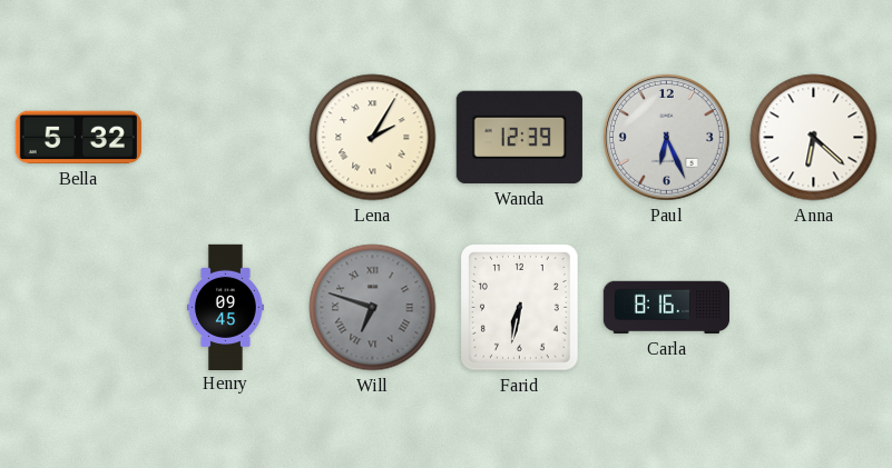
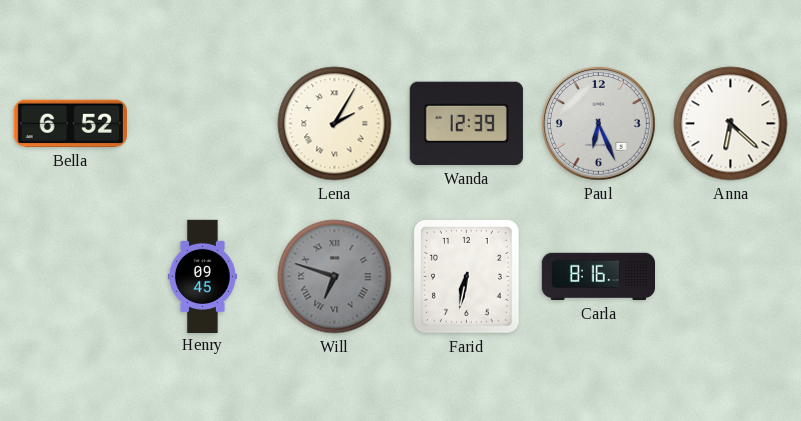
Bella: 5:32 -> 6:52 (70, 124)
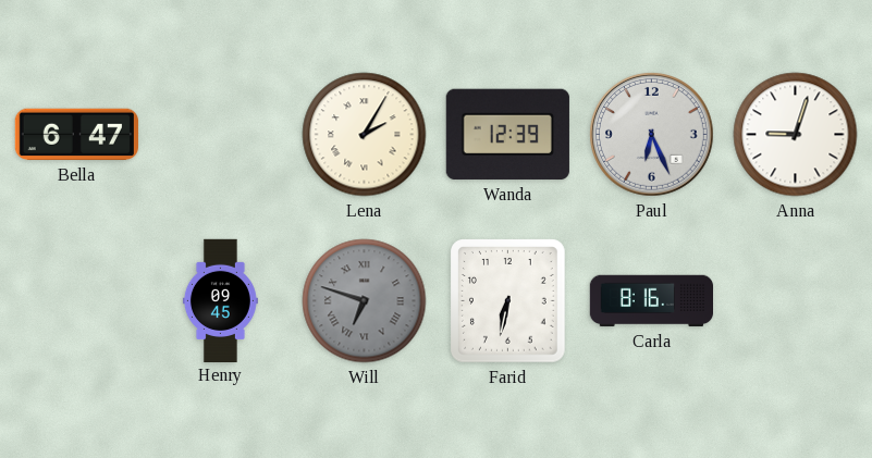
Bella: 6:52 -> 6:47 (76, 135)
Anna: 6:22 -> 9:03 (796, 135)
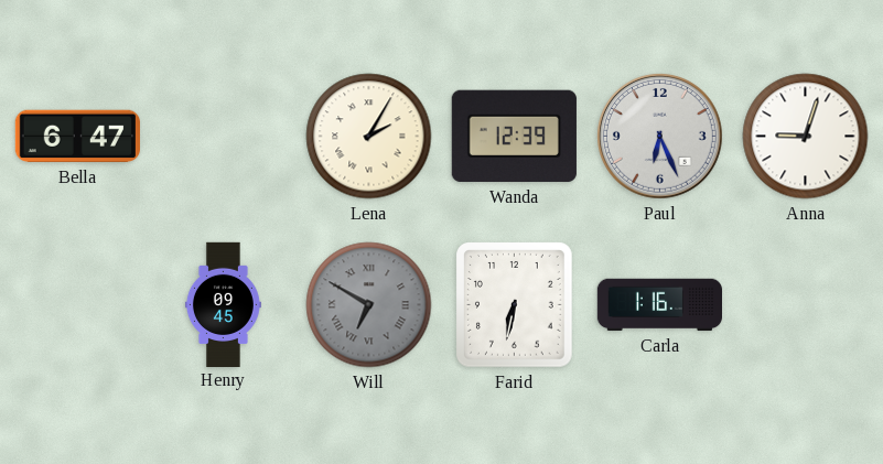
Will: 6:48 -> 6:50 (369, 305)
Carla: 8:16 -> 1:16 (659, 305)
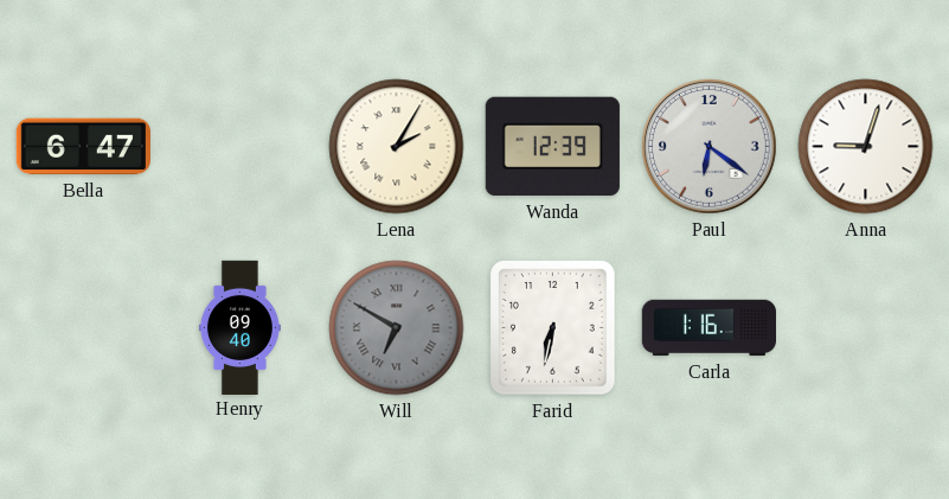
Paul: 6:26 -> 6:21 (708, 146)
Henry: 09:45 -> 09:40 (239, 327)
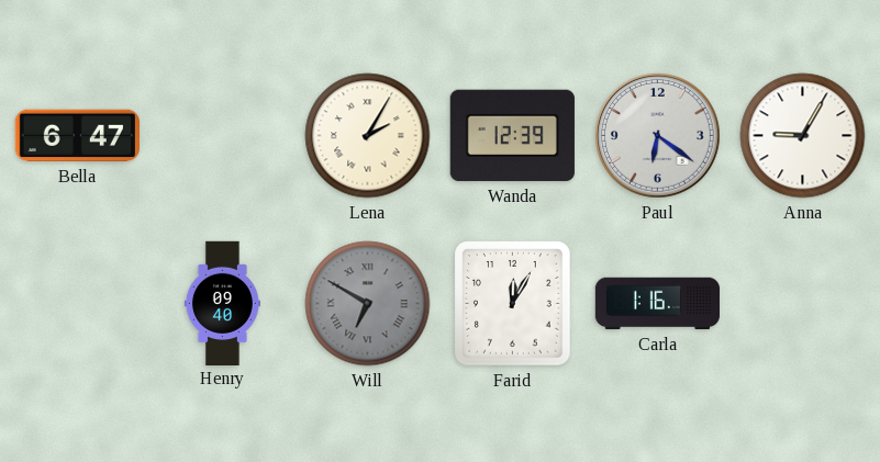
Anna: 9:03 -> 9:05 (803, 136)
Farid: 6:32 -> 12:05 (513, 304)
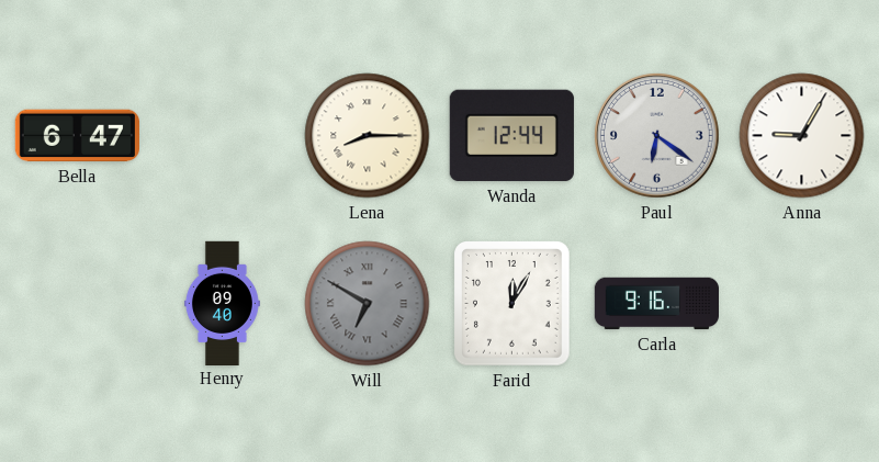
Lena: 2:05 -> 8:15 (368, 136)
Wanda: 12:39 -> 12:44 (511, 136)
Carla: 1:16 -> 9:16 (656, 304)
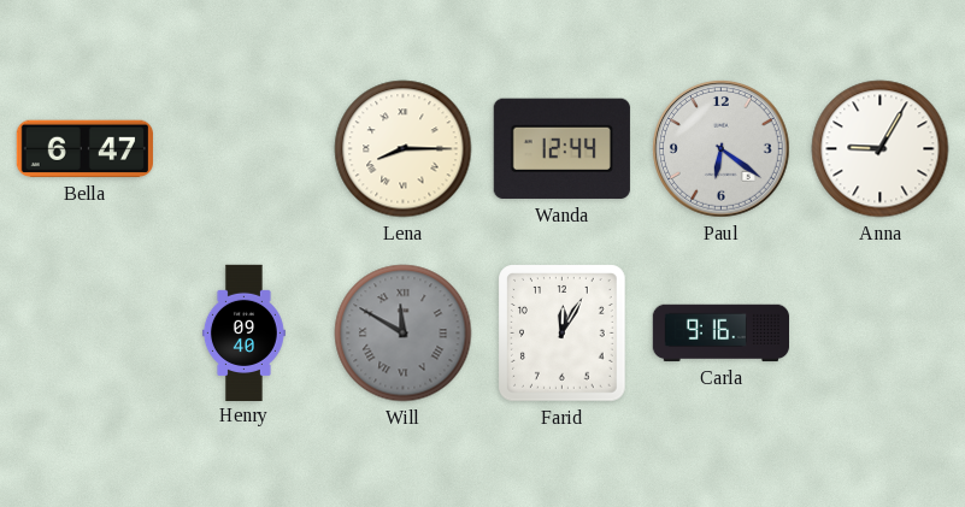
Will: 6:50 -> 11:50 (404, 334)
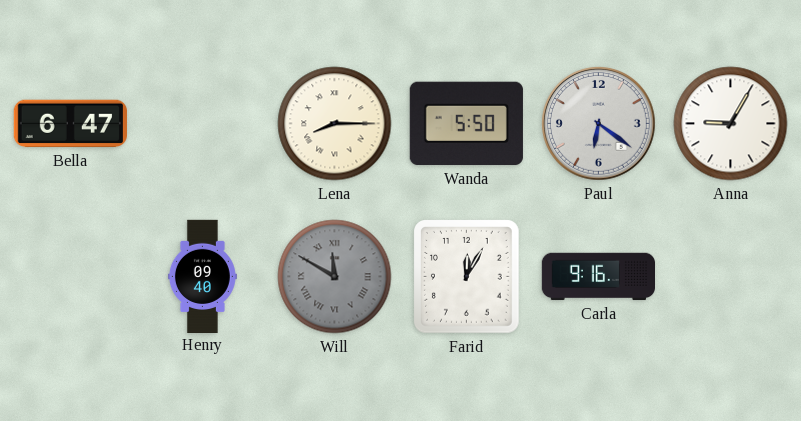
Wanda: 12:44 -> 5:50 (466, 124)
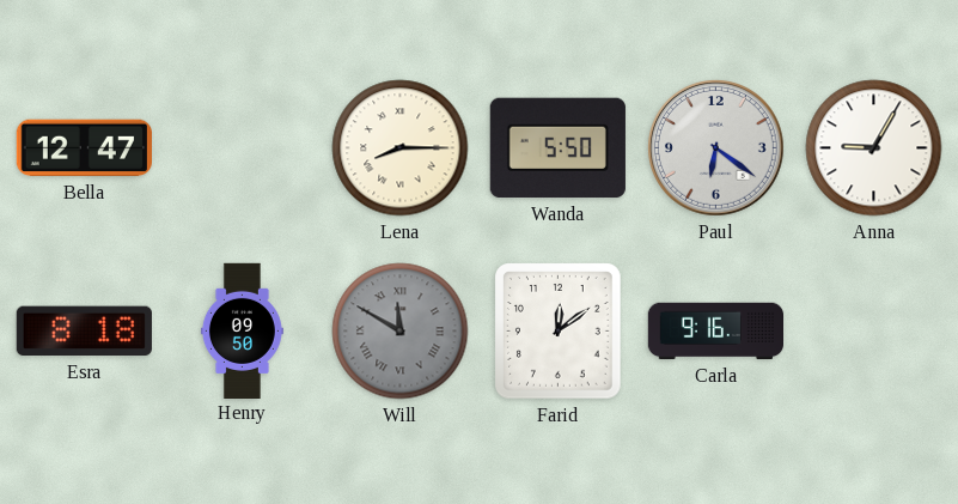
Bella: 6:47 -> 12:47 (84, 148)
Esra: none -> 8:18 (84, 332)
Henry: 09:40 -> 09:50 (242, 330)
Farid: 12:05 -> 12:09 (559, 332)
